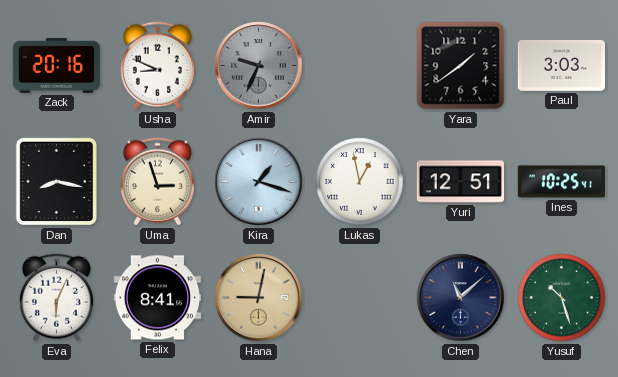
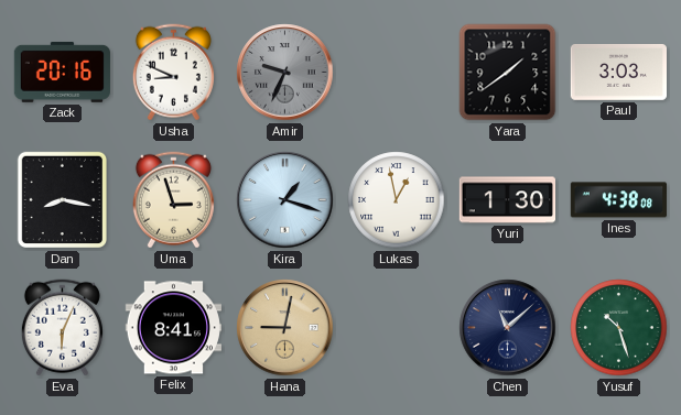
Yuri: 12:51 -> 1:30 (507, 200)
Ines: 10:25 -> 4:38 (618, 200)
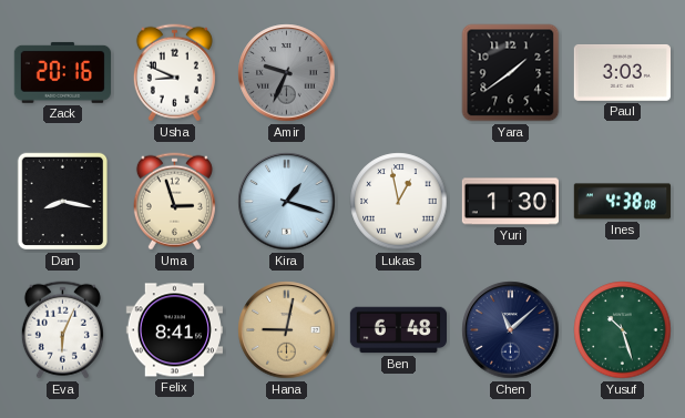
Ben: none -> 6:48 (398, 330)
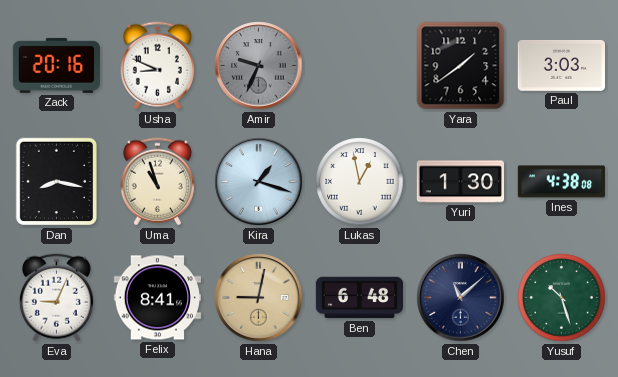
Uma: 2:57 -> 10:57 (157, 182)
Eva: 6:04 -> 9:04 (56, 298)
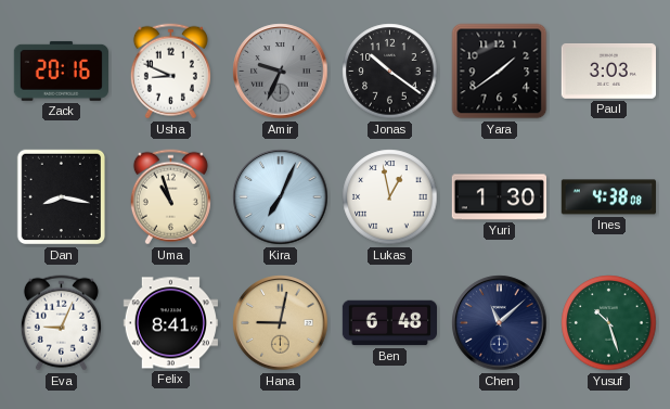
Jonas: none -> 10:21 (390, 72)
Kira: 1:18 -> 7:04 (281, 197)
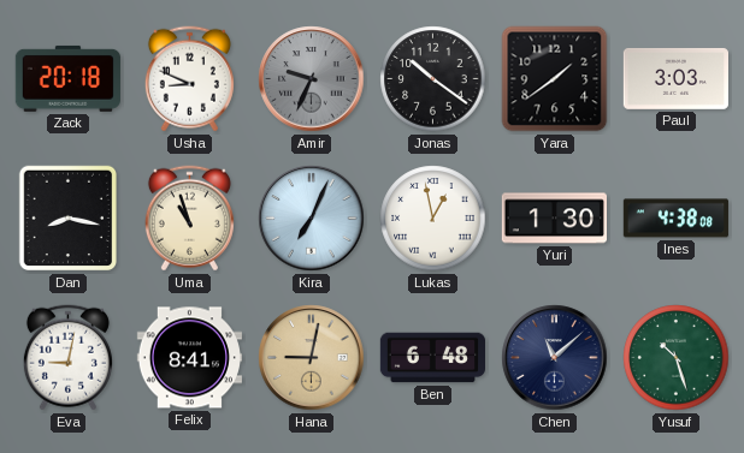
Zack: 20:16 -> 20:18 (67, 78)
Eva: 9:04 -> 9:02 (67, 358)
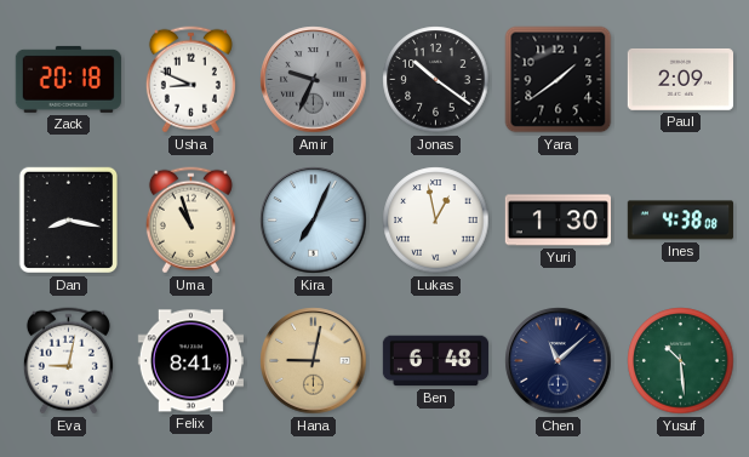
Paul: 3:03 -> 2:09 (680, 79)
Yusuf: 10:27 -> 10:29 (681, 361)
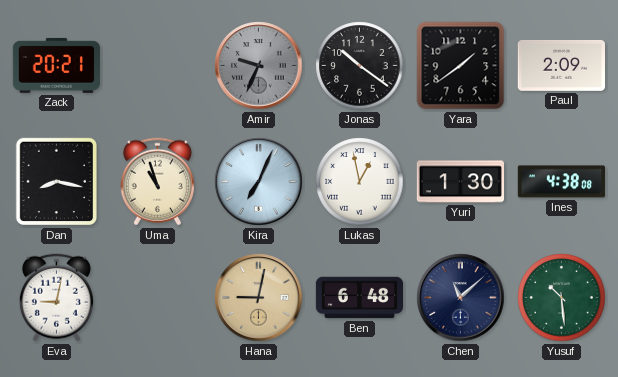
Zack: 20:18 -> 20:21 (56, 65)
Usha: 8:49 -> none (190, 80)
Felix: 8:41 -> none (190, 361)
